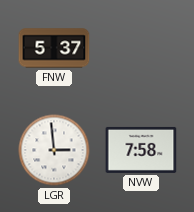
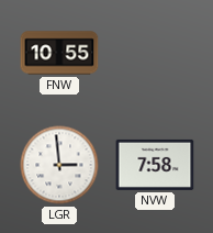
FNW: 5:37 -> 10:55 (59, 53)
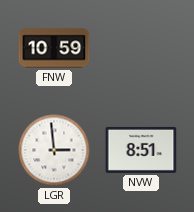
FNW: 10:55 -> 10:59 (54, 48)
NVW: 7:58 -> 8:51 (141, 150)
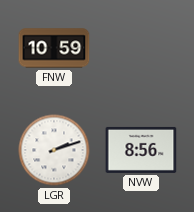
LGR: 2:59 -> 2:12 (54, 150)
NVW: 8:51 -> 8:56 (141, 150)
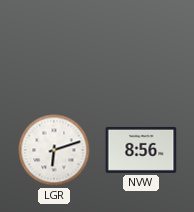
FNW: 10:59 -> none (54, 48)
LGR: 2:12 -> 6:12 (54, 150)
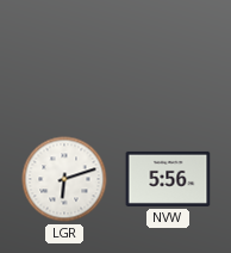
NVW: 8:56 -> 5:56 (168, 179)
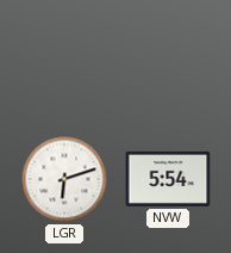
NVW: 5:56 -> 5:54 (168, 179)
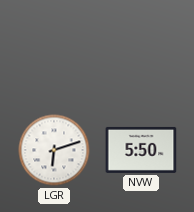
NVW: 5:54 -> 5:50 (141, 150)
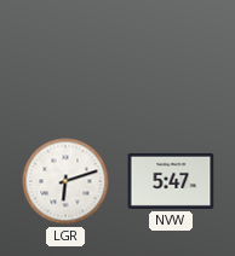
NVW: 5:50 -> 5:47 (171, 181)
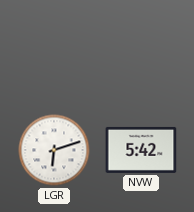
NVW: 5:47 -> 5:42 (141, 150)
